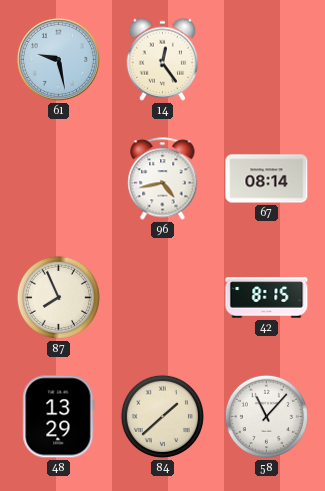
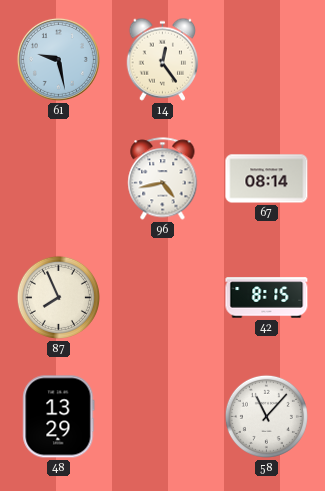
84: 1:38 -> none (162, 416)
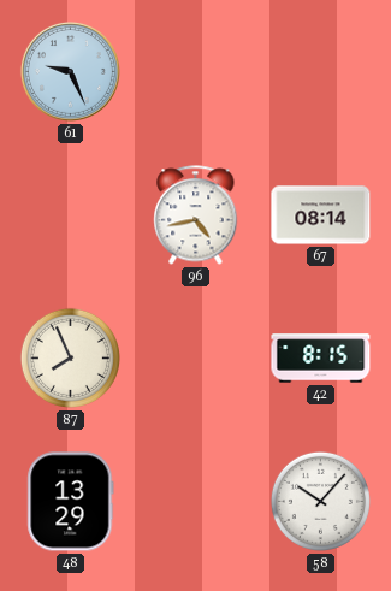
61: 9:28 -> 9:26 (70, 71)
14: 12:24 -> none (163, 59)
58: 11:07 -> 10:07 (320, 501)
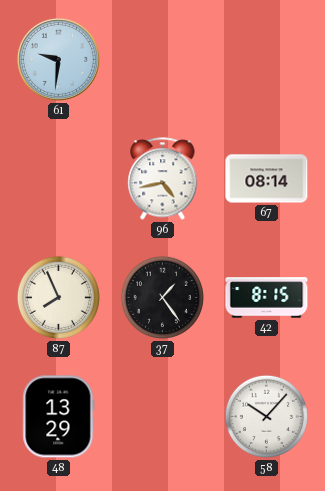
61: 9:26 -> 9:31 (58, 59)
37: none -> 1:24 (162, 297)
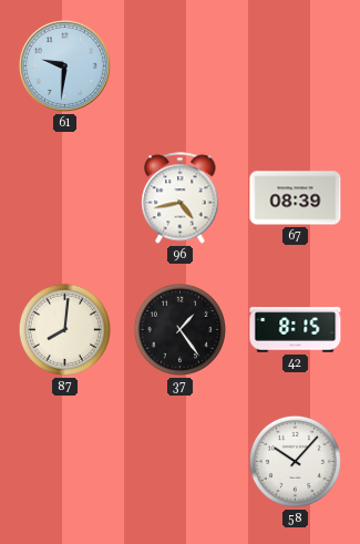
67: 08:14 -> 08:39 (296, 198)
87: 7:56 -> 8:01 (64, 329)
48: 13:29 -> none (59, 417)
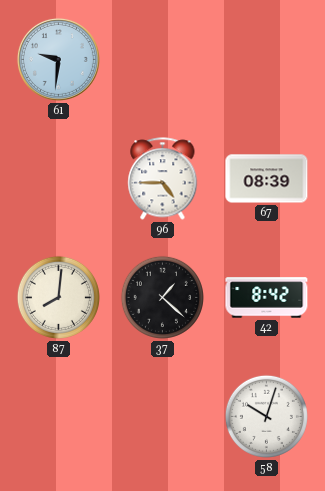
96: 4:43 -> 4:45 (163, 179)
37: 1:24 -> 1:22 (162, 297)
42: 8:15 -> 8:42 (267, 298)
58: 10:07 -> 10:03 (266, 416)
